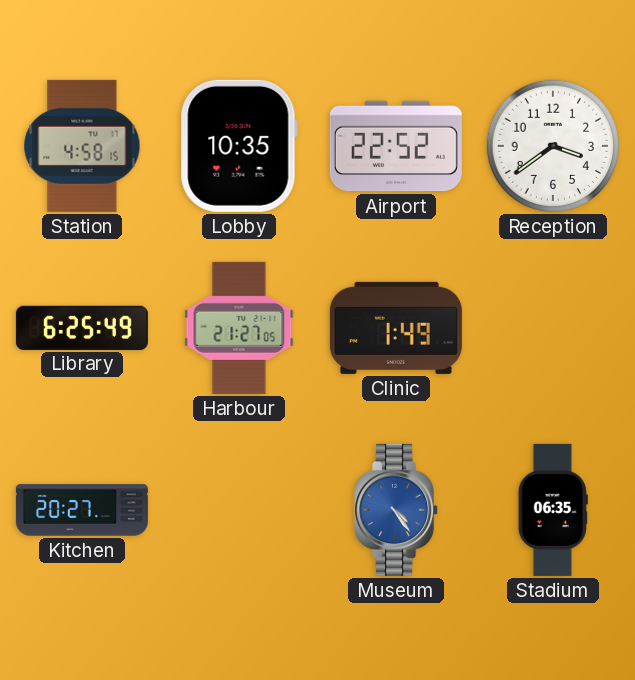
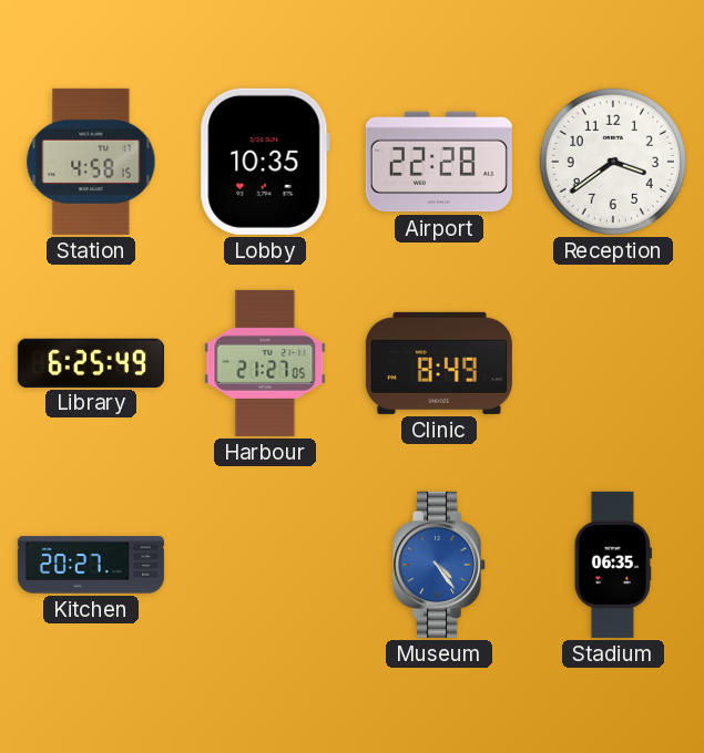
Airport: 22:52 -> 22:28 (439, 162)
Clinic: 1:49 -> 8:49 (439, 363)
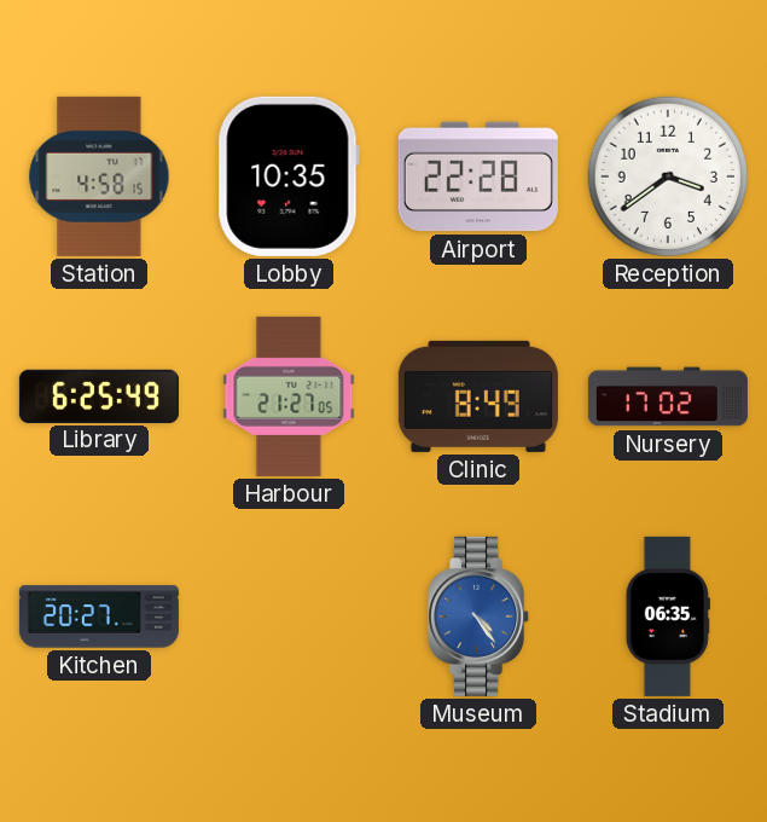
Nursery: none -> 17:02 (668, 396)
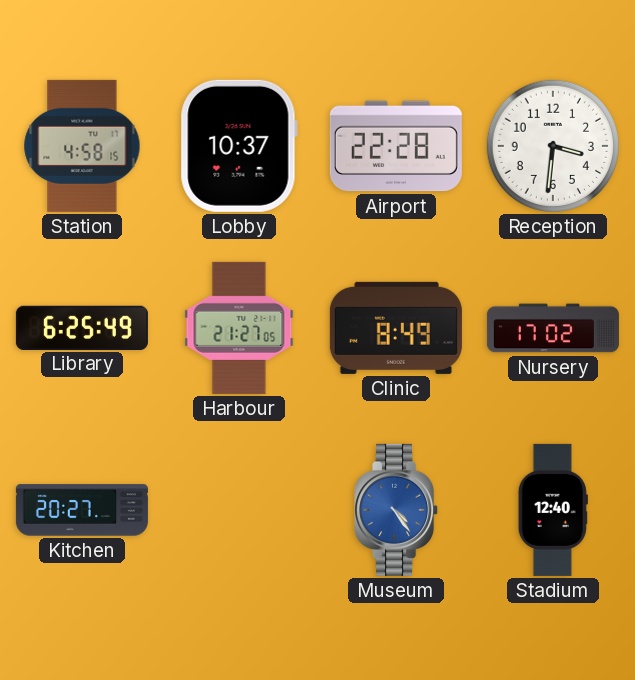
Lobby: 10:35 -> 10:37 (239, 146)
Reception: 3:39 -> 3:31 (553, 146)
Stadium: 06:35 -> 12:40 (553, 510)
